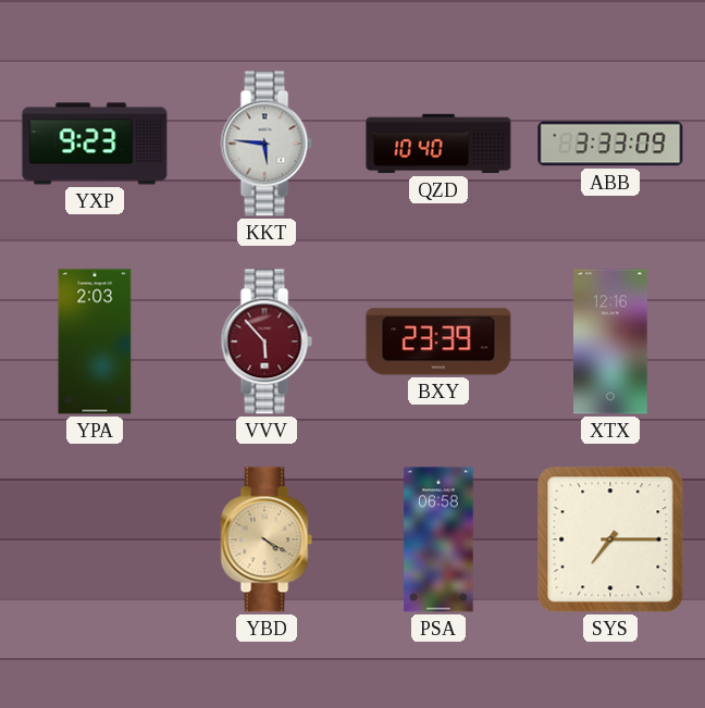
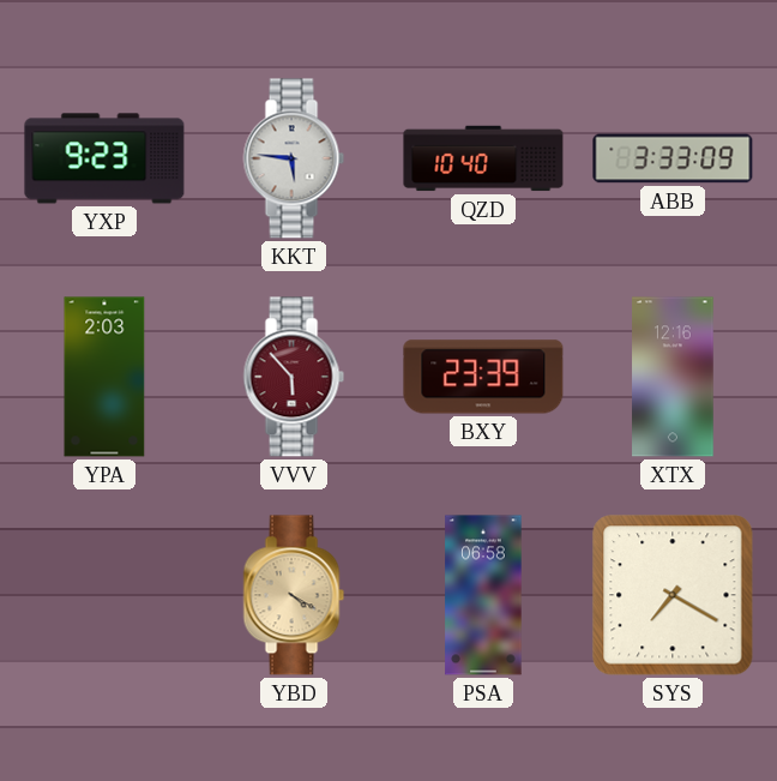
SYS: 7:15 -> 7:20 (673, 595)
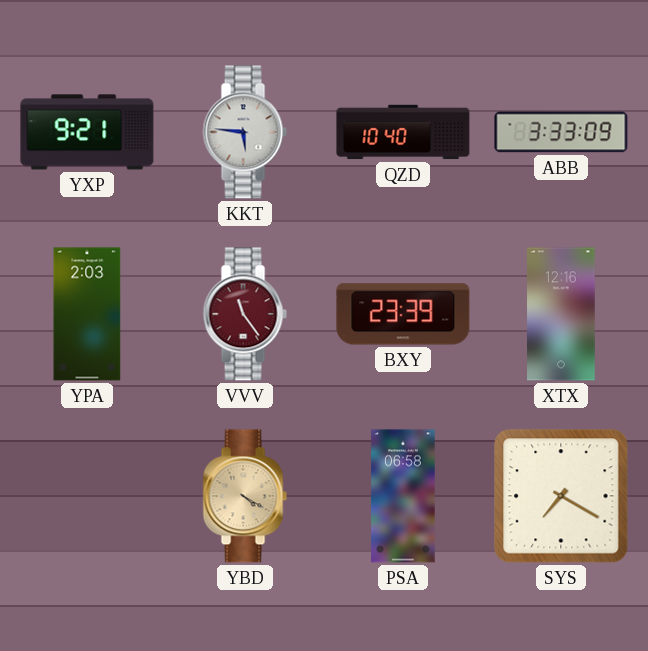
YXP: 9:23 -> 9:21 (87, 132)
VVV: 5:53 -> 11:24 (245, 314)
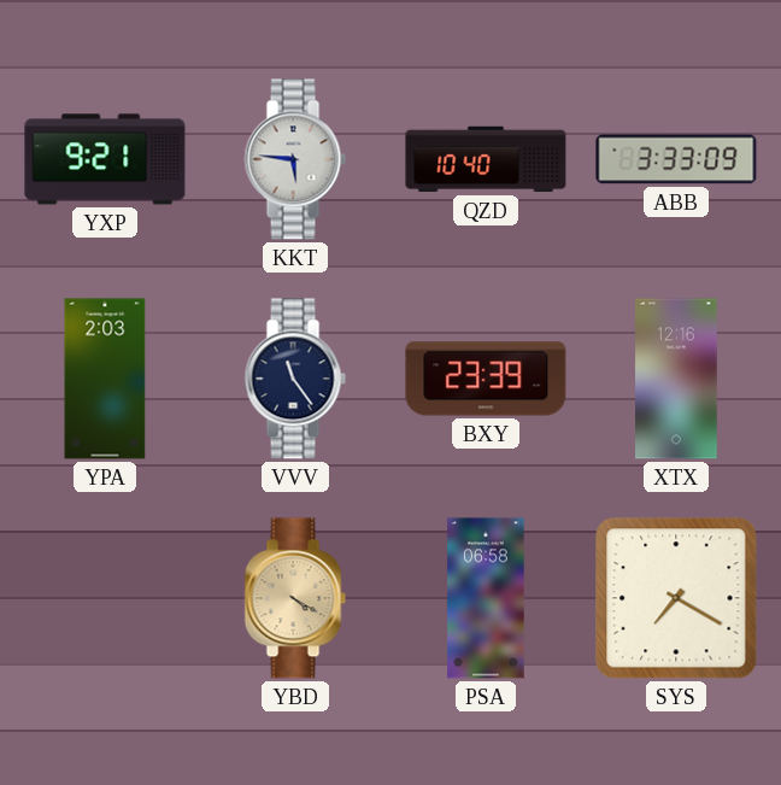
VVV dial: burgundy -> navy (295, 379)
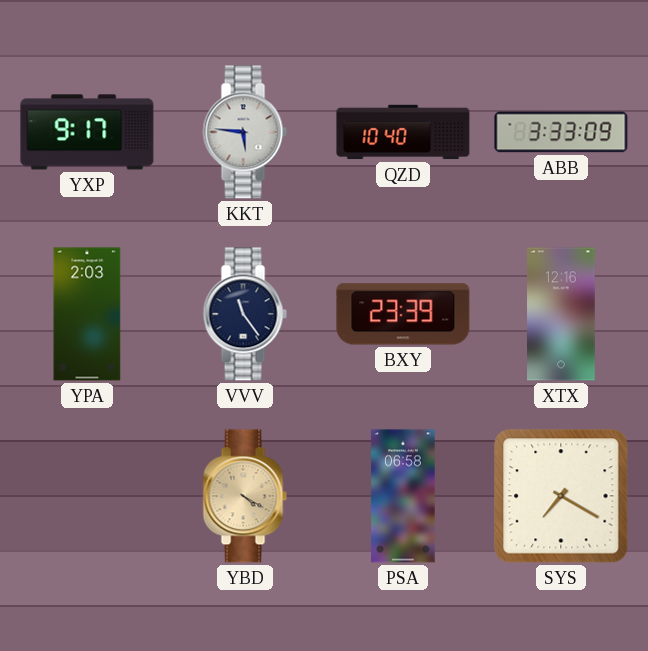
YXP: 9:21 -> 9:17 (87, 132)
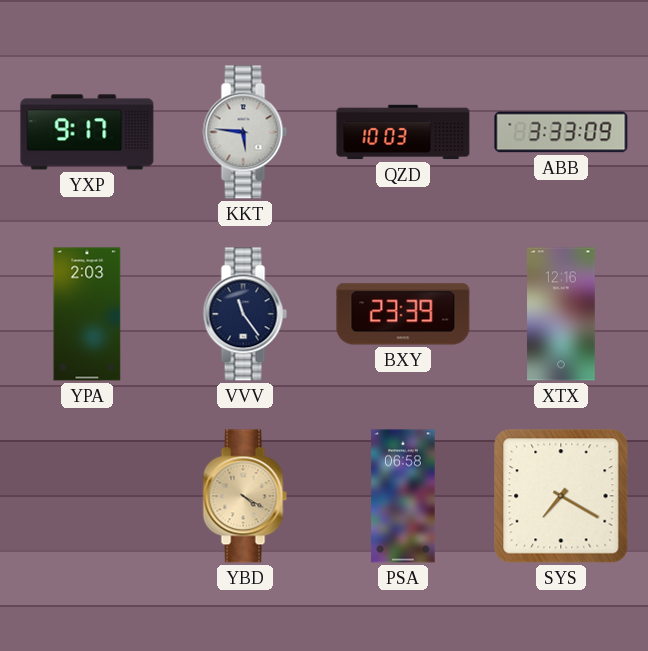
QZD: 10:40 -> 10:03 (403, 132)
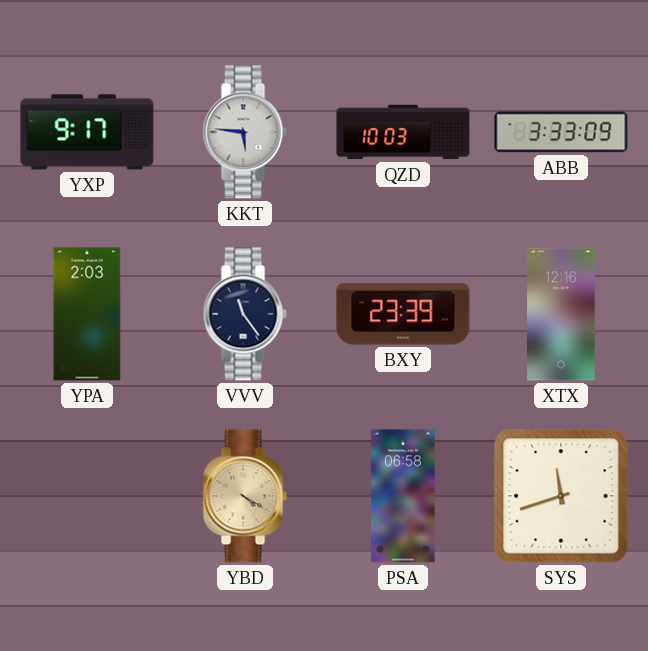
SYS: 7:20 -> 11:42 (561, 496)
